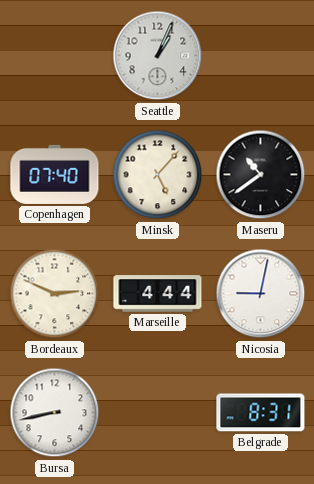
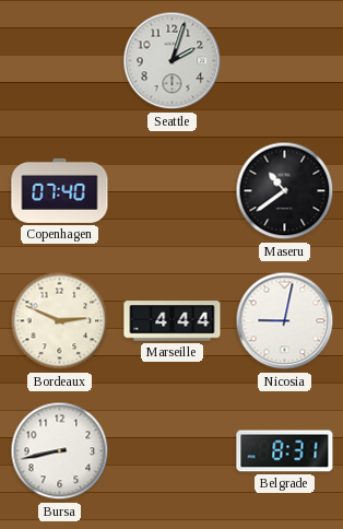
Seattle: 1:04 -> 2:03 (173, 61)
Minsk: 5:07 -> none (158, 175)
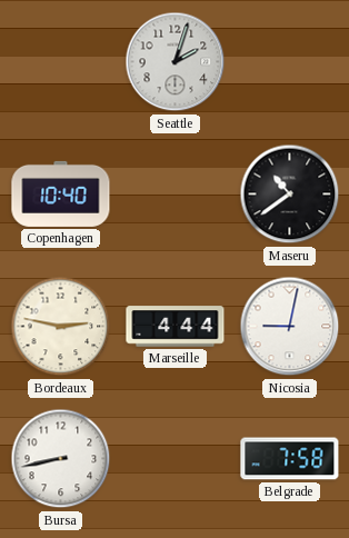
Copenhagen: 07:40 -> 10:40 (61, 193)
Bordeaux: 2:49 -> 2:47 (61, 327)
Belgrade: 8:31 -> 7:58 (290, 459)
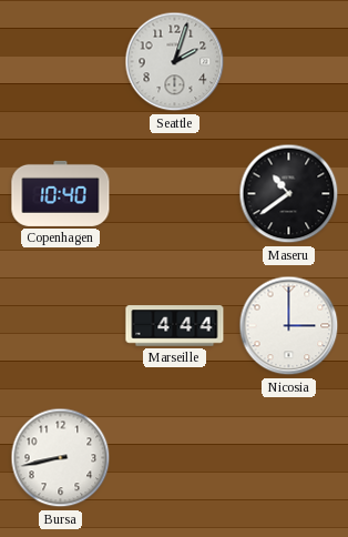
Bordeaux: 2:47 -> none (61, 327)
Nicosia: 9:02 -> 3:00 (289, 326)
Belgrade: 7:58 -> none (290, 459)
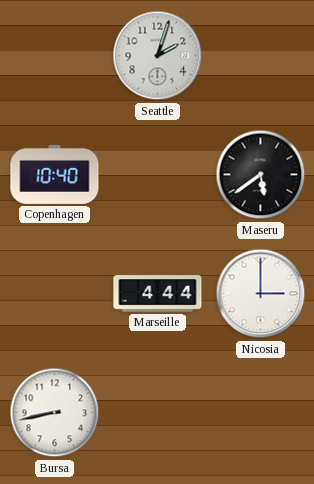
Maseru: 10:39 -> 5:39 (261, 175)
